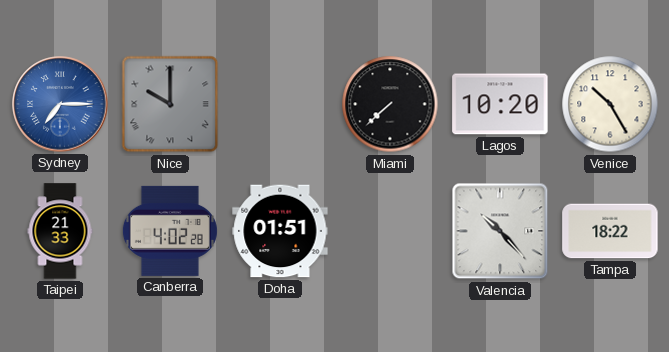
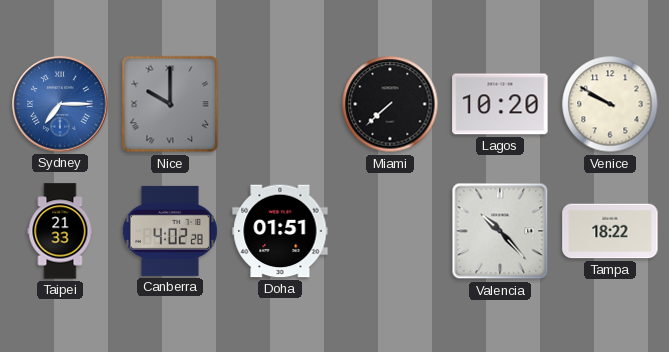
Venice: 10:25 -> 9:50 (610, 104)
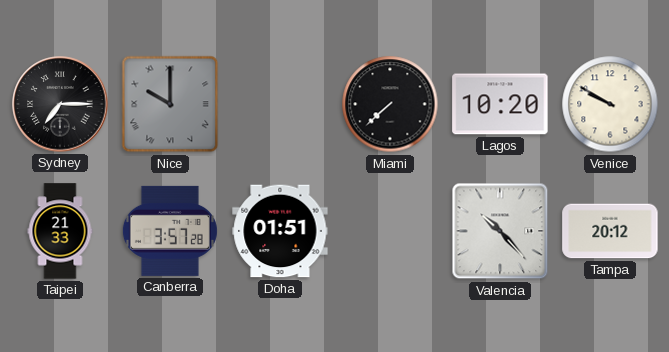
Sydney dial: blue -> black (60, 104)
Canberra: 4:02 -> 3:57 (170, 231)
Tampa: 18:22 -> 20:12 (610, 231)
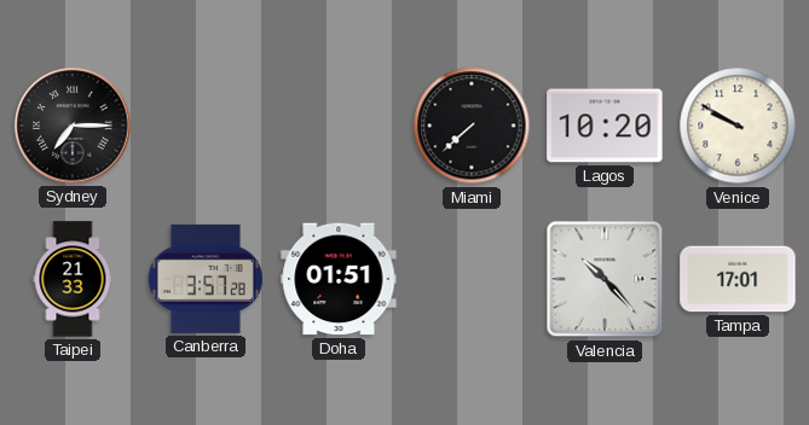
Nice: 10:00 -> none (170, 104)
Tampa: 20:12 -> 17:01 (738, 279)
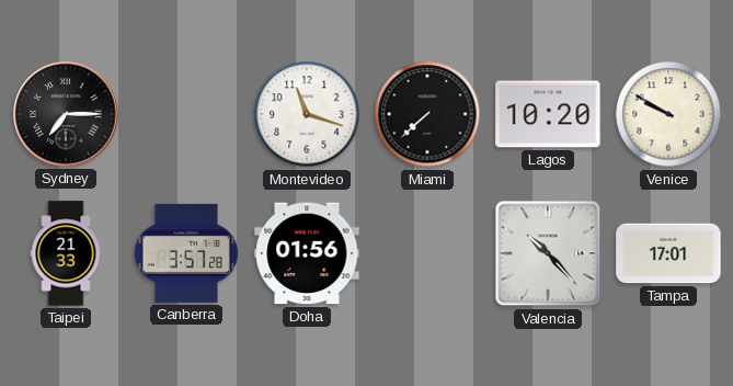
Montevideo: none -> 11:18 (307, 114)
Doha: 01:51 -> 01:56 (307, 253)
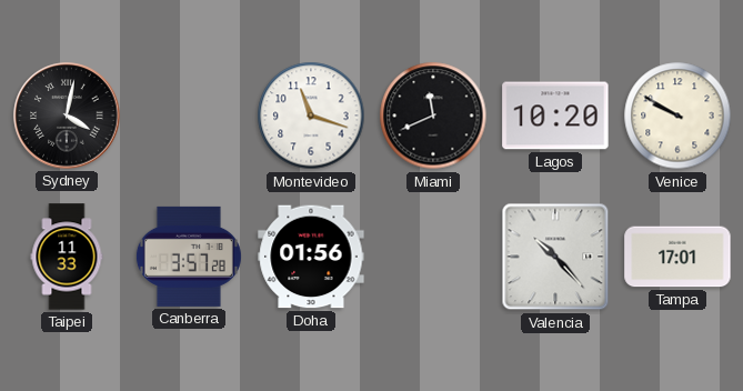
Sydney: 7:15 -> 4:02 (67, 116)
Miami: 7:38 -> 11:41 (433, 116)
Taipei: 21:33 -> 11:33 (67, 257)
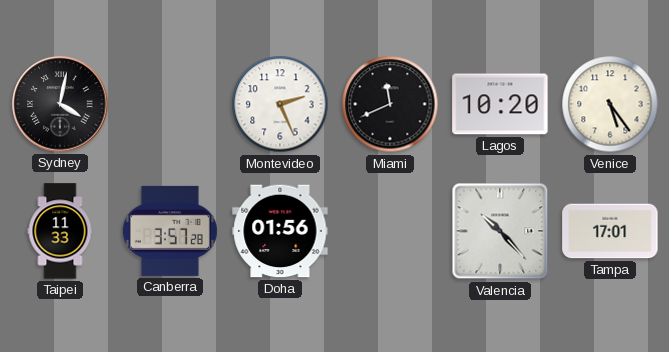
Montevideo: 11:18 -> 2:26 (280, 104)
Venice: 9:50 -> 5:24 (610, 104)
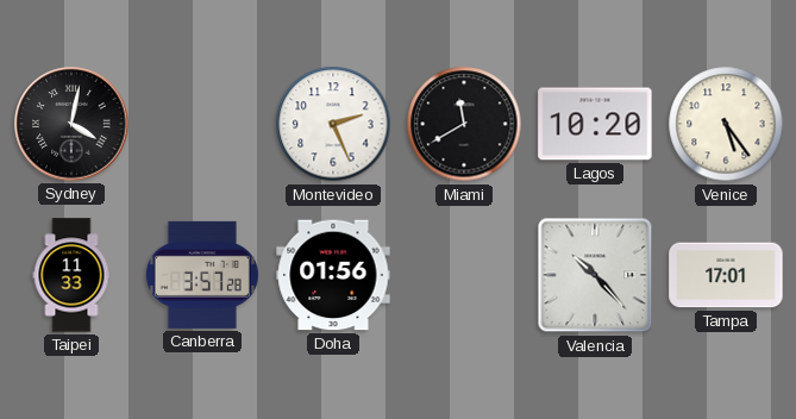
Miami: 11:41 -> 11:40 (464, 124)
